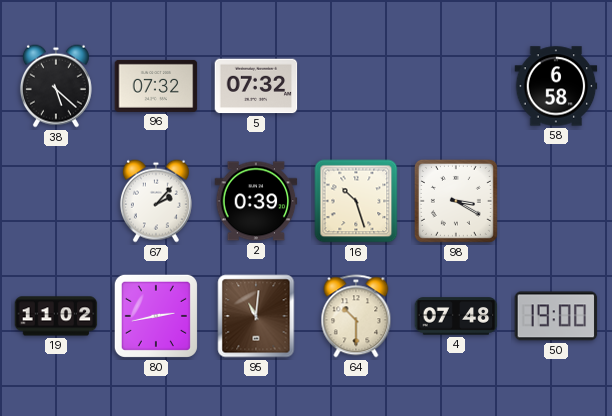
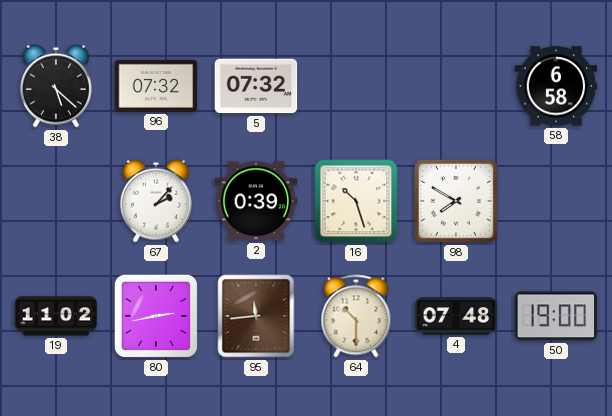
98: 3:20 -> 7:50 (456, 201)
95: 11:01 -> 11:44 (256, 316)
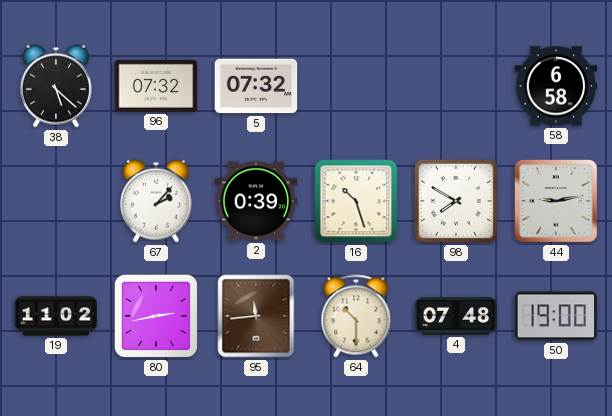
44: none -> 9:13 (556, 201)
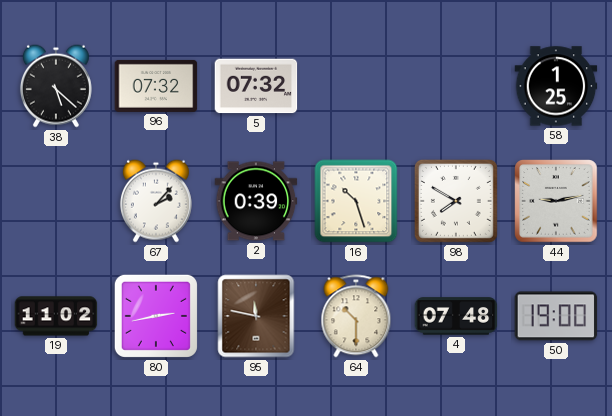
58: 6:58 -> 1:25 (556, 86)
95: 11:44 -> 11:47 (256, 316)
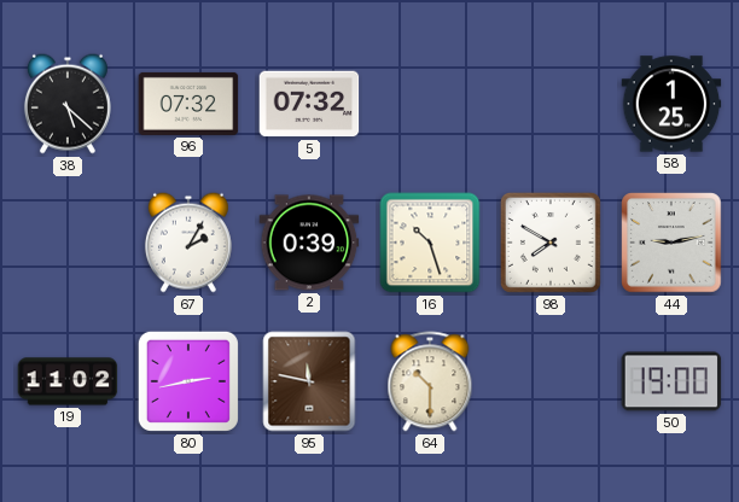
67: 2:07 -> 2:05 (188, 243)
4: 07:48 -> none (456, 316)
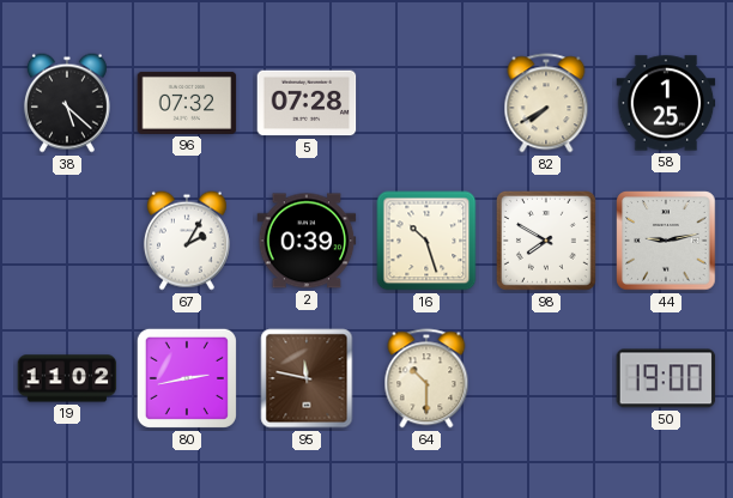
5: 07:32 -> 07:28 (307, 103)
82: none -> 7:40 (546, 103)
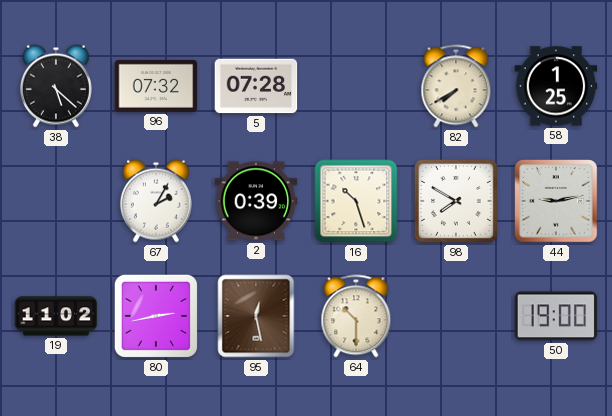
95: 11:47 -> 12:28 (256, 316)
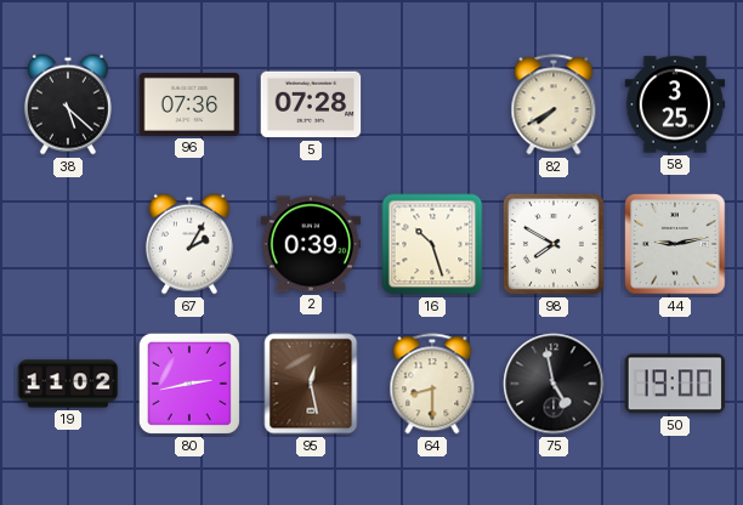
96: 07:32 -> 07:36 (189, 104)
58: 1:25 -> 3:25 (675, 104)
64: 10:30 -> 8:30 (432, 384)
75: none -> 4:58 (554, 384)
